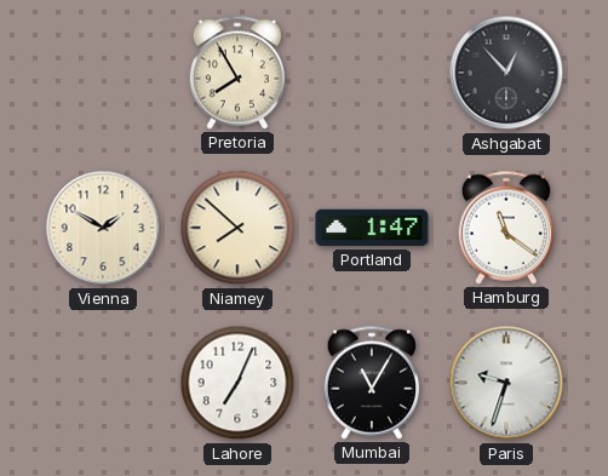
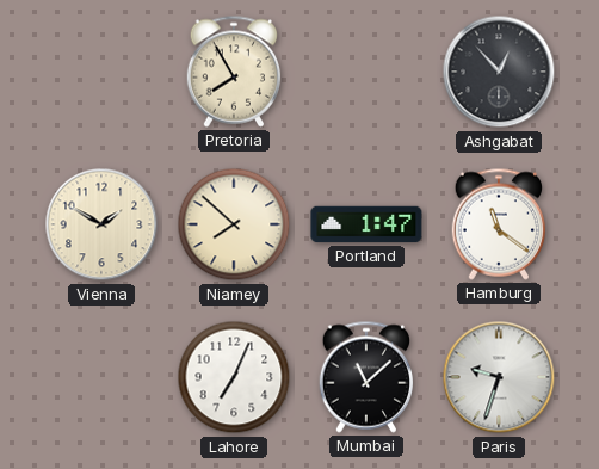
Mumbai: 11:05 -> 11:08 (365, 377)
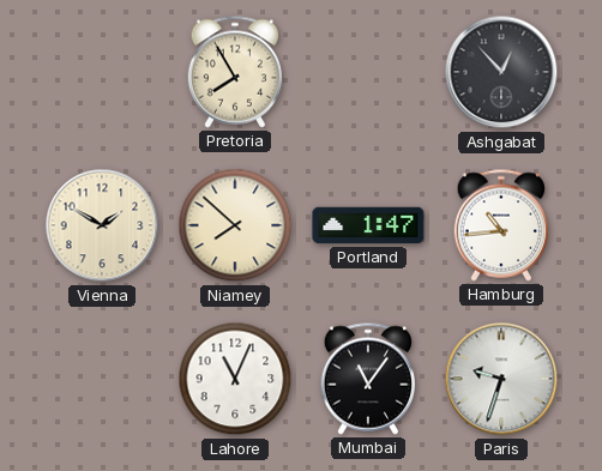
Hamburg: 11:21 -> 10:44 (500, 225)
Lahore: 7:04 -> 11:04 (235, 379)
Mumbai: 11:08 -> 11:06 (367, 379)
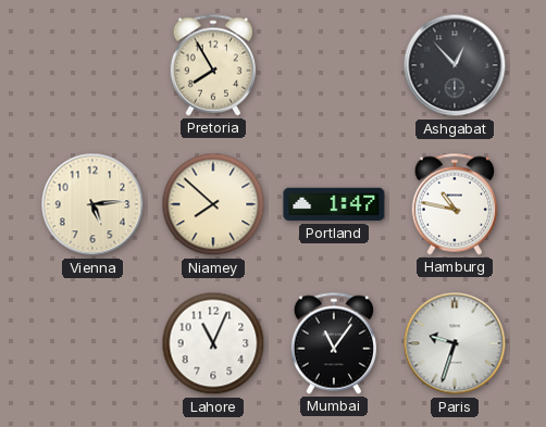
Vienna: 1:50 -> 5:14 (92, 204)
Hamburg: 10:44 -> 10:47 (454, 204)
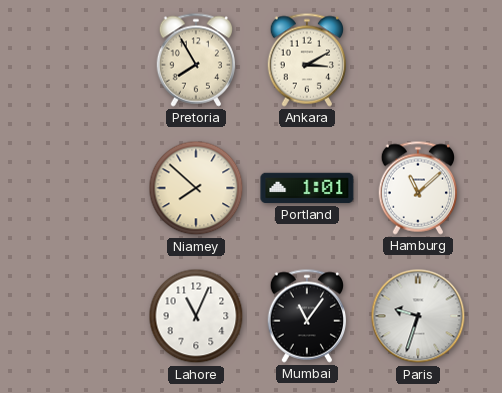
Ankara: none -> 3:10 (306, 60)
Ashgabat: 12:53 -> none (455, 65)
Vienna: 5:14 -> none (92, 204)
Portland: 1:47 -> 1:01 (307, 188)
Hamburg: 10:47 -> 11:08 (417, 188)
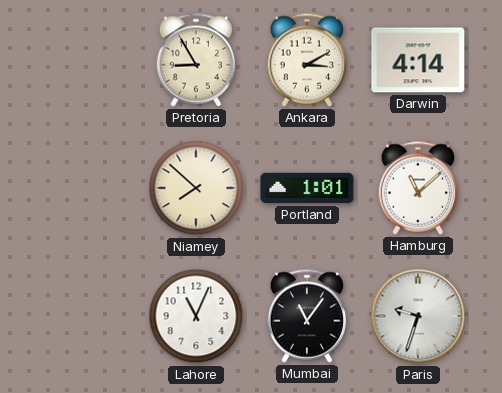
Pretoria: 7:55 -> 8:55 (195, 60)
Darwin: none -> 4:14 (418, 60)
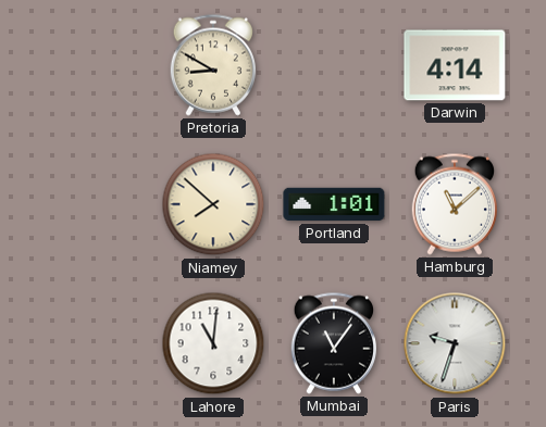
Pretoria: 8:55 -> 8:50 (212, 65)
Ankara: 3:10 -> none (306, 60)
Lahore: 11:04 -> 11:01 (213, 343)
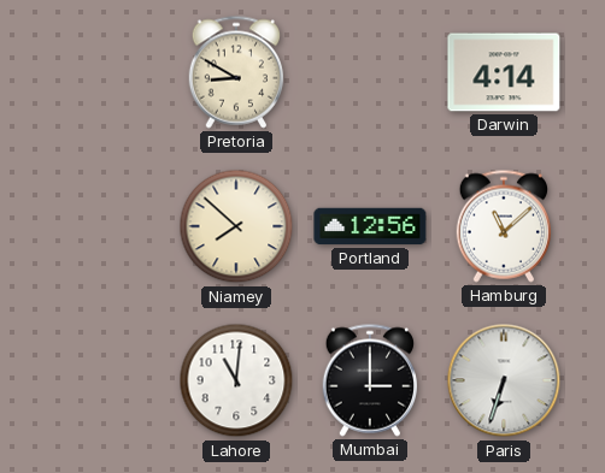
Portland: 1:01 -> 12:56 (370, 226)
Mumbai: 11:06 -> 3:00 (369, 380)
Paris: 9:33 -> 6:33 (504, 380)
